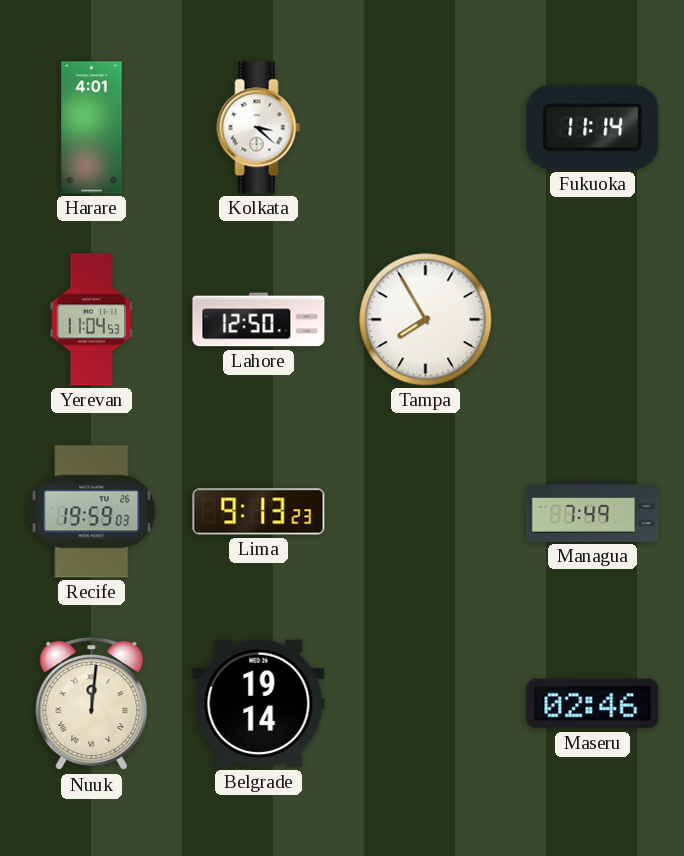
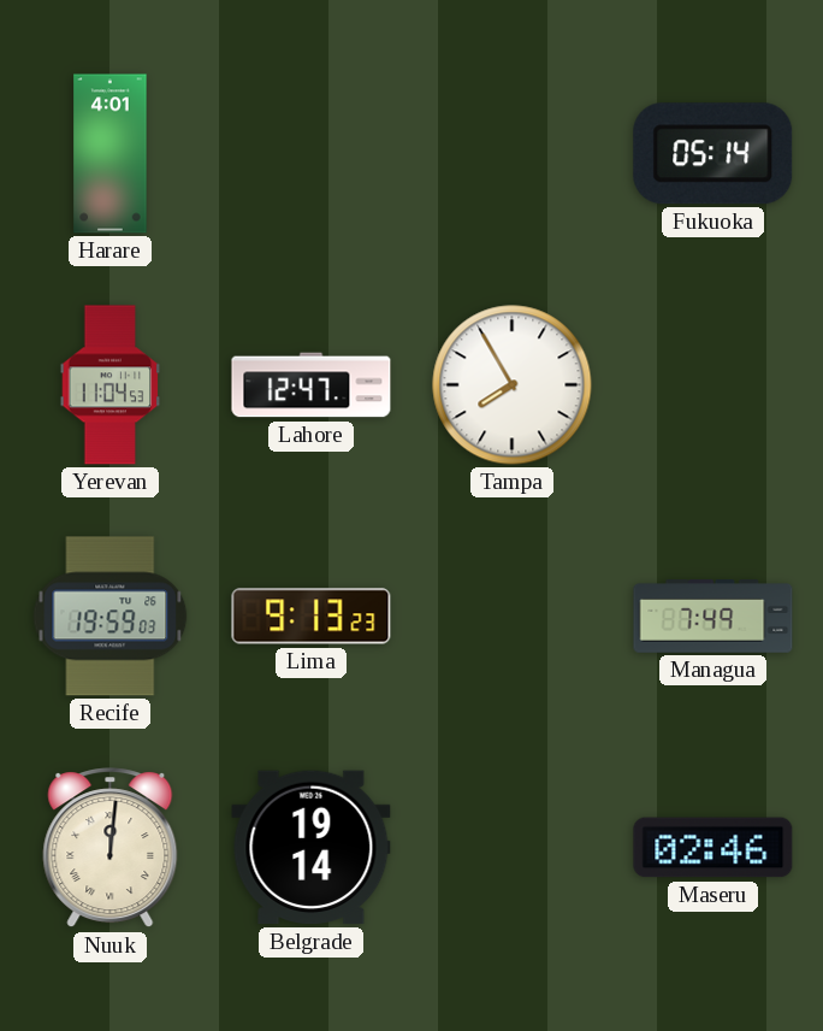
Kolkata: 3:22 -> none (259, 128)
Fukuoka: 11:14 -> 05:14 (714, 154)
Lahore: 12:50 -> 12:47 (312, 385)
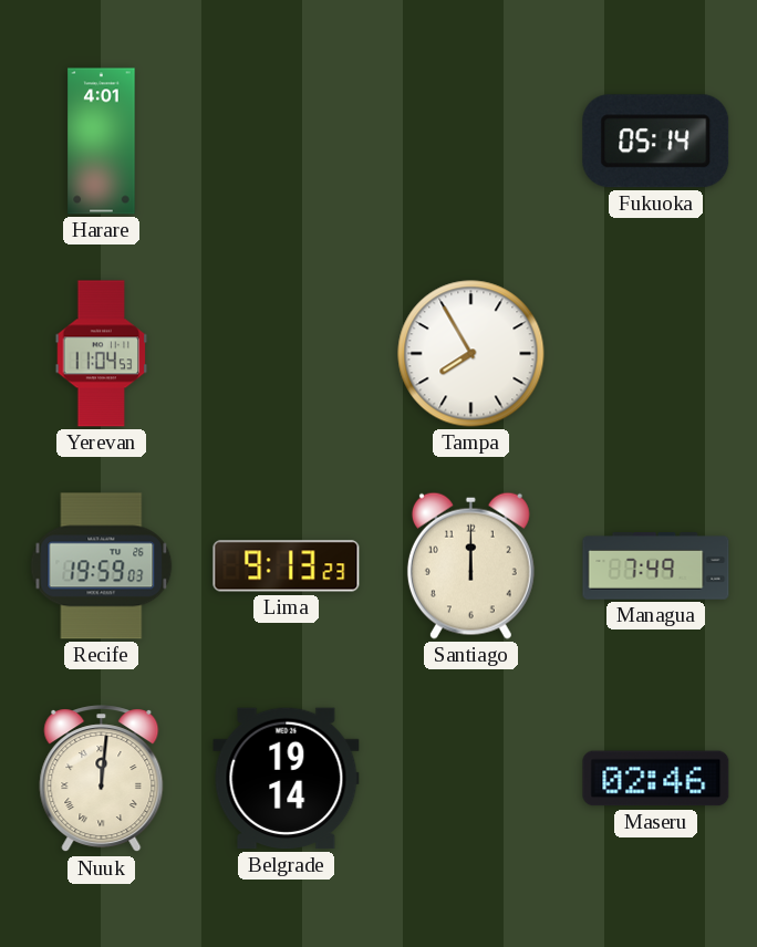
Lahore: 12:47 -> none (312, 385)
Santiago: none -> 12:00 (470, 565)
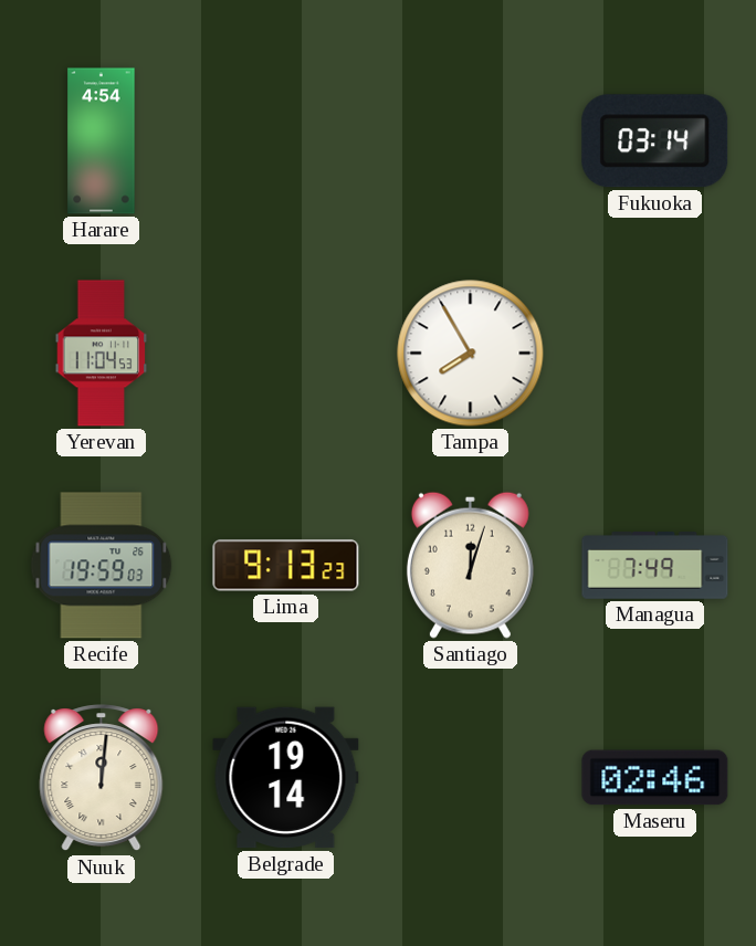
Harare: 4:01 -> 4:54 (102, 141)
Fukuoka: 05:14 -> 03:14 (655, 141)
Santiago: 12:00 -> 12:03 (470, 565)
